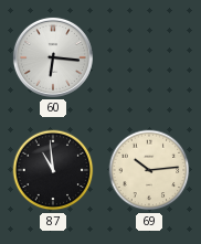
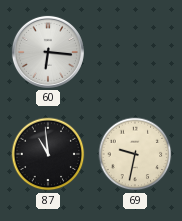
69: 10:14 -> 9:32 (135, 154)
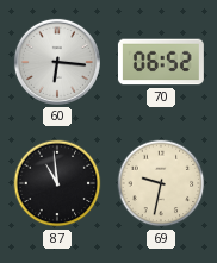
70: none -> 06:52 (161, 62)
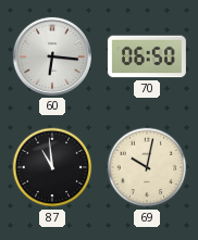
70: 06:52 -> 06:50 (147, 56)
69: 9:32 -> 10:02 (147, 167)
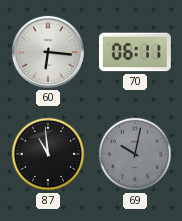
70: 06:50 -> 06:11 (135, 52)
69 dial: cream -> grey (135, 154)
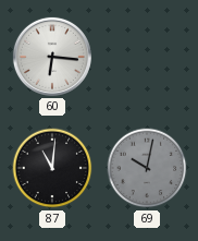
70: 06:11 -> none (135, 52)
87: 10:59 -> 11:01 (52, 168)
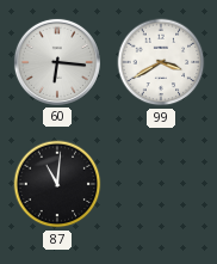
99: none -> 3:40 (161, 62)
69: 10:02 -> none (147, 168)
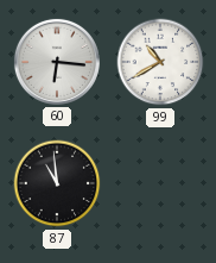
99: 3:40 -> 10:40 (160, 62)
87: 11:01 -> 10:59 (57, 183)
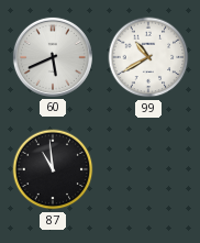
60: 6:16 -> 5:41 (53, 57)
